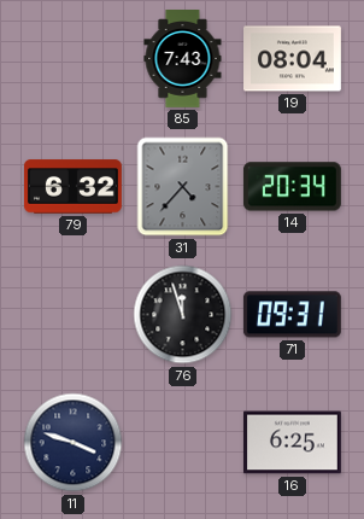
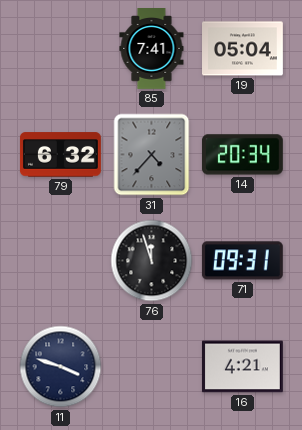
85: 7:43 -> 7:41 (152, 49)
19: 08:04 -> 05:04 (243, 49)
16: 6:25 -> 4:21 (242, 367)
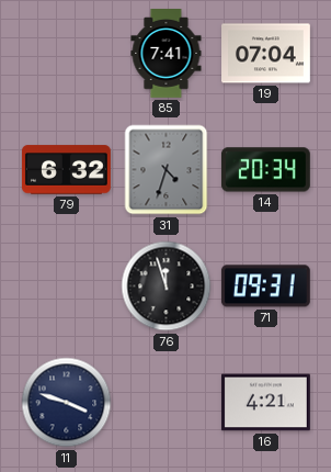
19: 05:04 -> 07:04 (266, 54)
31: 4:37 -> 4:33 (167, 170)
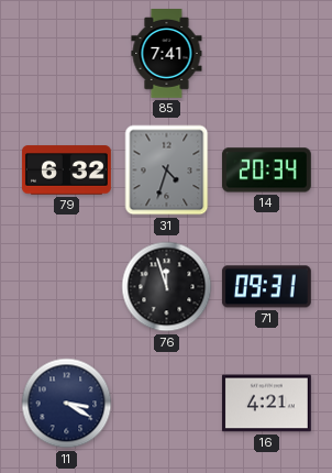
19: 07:04 -> none (266, 54)
11: 3:48 -> 3:20 (67, 404)
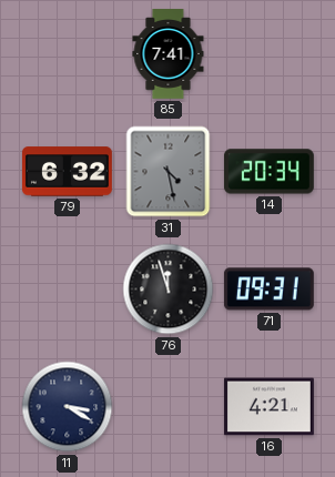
31: 4:33 -> 4:28 (169, 172)
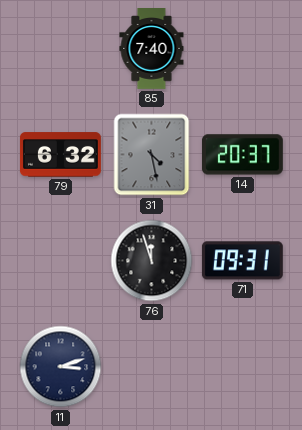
85: 7:41 -> 7:40 (152, 49)
14: 20:34 -> 20:37 (242, 155)
11: 3:20 -> 3:12 (61, 367)
16: 4:21 -> none (268, 407)
